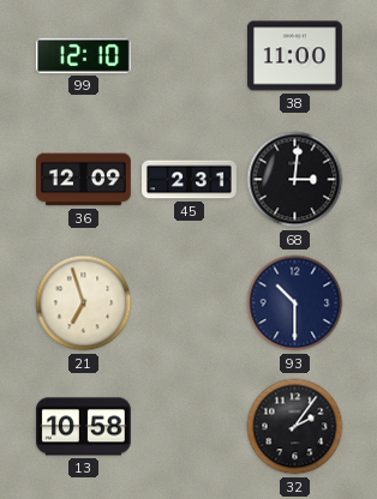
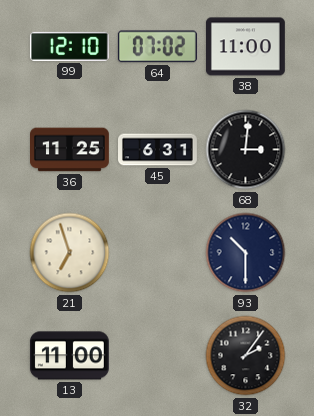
64: none -> 07:02 (157, 47)
36: 12:09 -> 11:25 (70, 150)
45: 2:31 -> 6:31 (158, 150)
13: 10:58 -> 11:00 (69, 356)
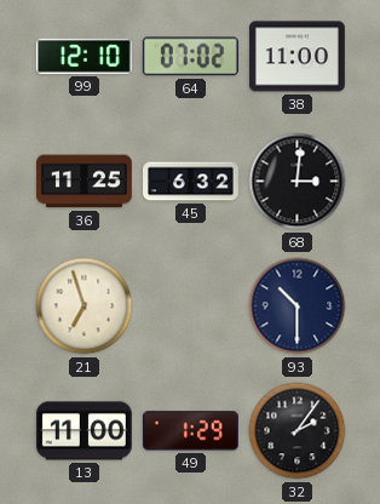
45: 6:31 -> 6:32 (191, 182)
49: none -> 1:29 (190, 431)
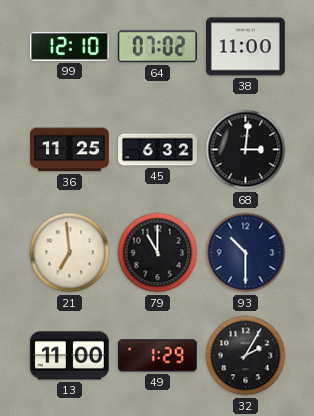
21: 6:57 -> 6:59 (70, 253)
79: none -> 11:00 (158, 253)
32: 2:06 -> 2:05 (246, 356)
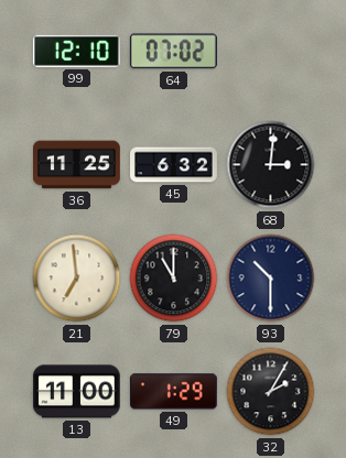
38: 11:00 -> none (245, 47)
